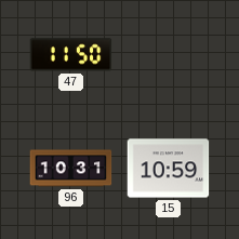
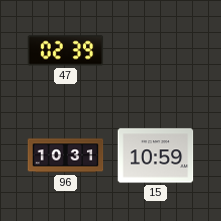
47: 11:50 -> 02:39 (66, 51)
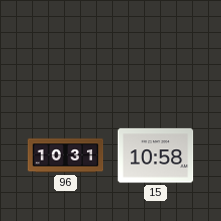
47: 02:39 -> none (66, 51)
15: 10:59 -> 10:58 (156, 156)
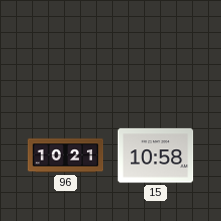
96: 10:31 -> 10:21 (66, 156)
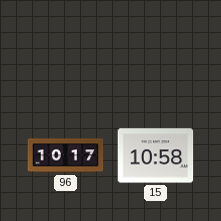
96: 10:21 -> 10:17 (66, 156)
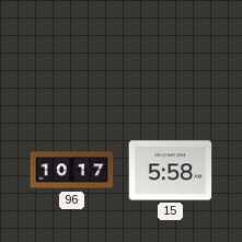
15: 10:58 -> 5:58 (171, 171)
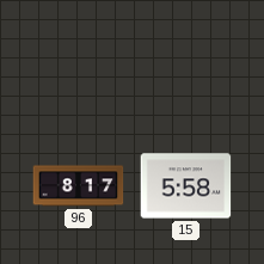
96: 10:17 -> 8:17 (79, 186)
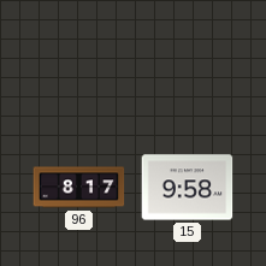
15: 5:58 -> 9:58 (188, 188)
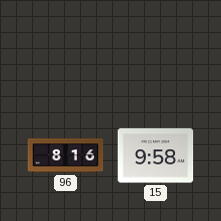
96: 8:17 -> 8:16 (66, 156)
